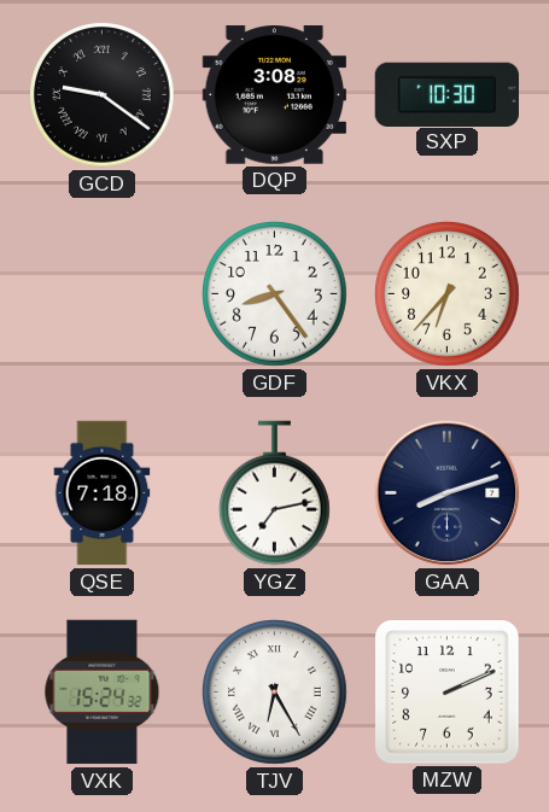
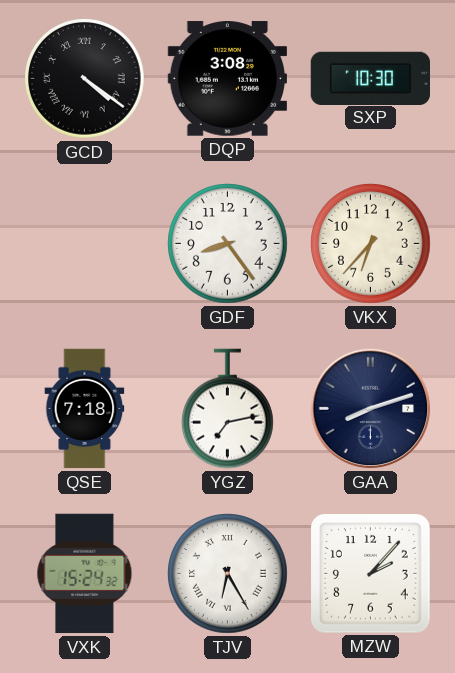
GCD: 9:21 -> 4:21 (85, 79)
MZW: 2:11 -> 2:07 (371, 574)
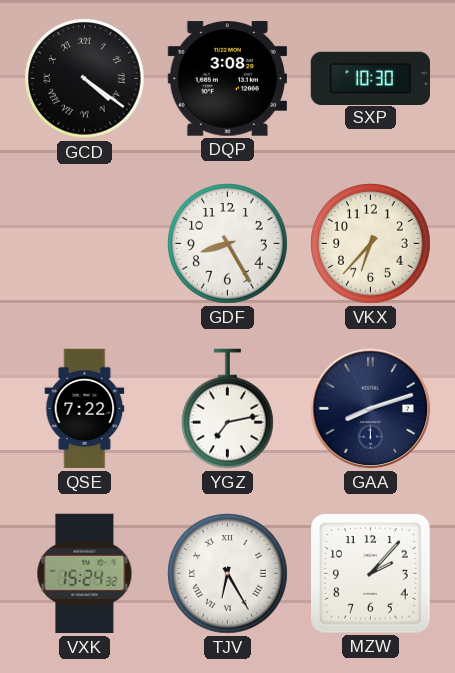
GDF: 8:24 -> 8:25 (228, 244)
QSE: 7:18 -> 7:22 (85, 409)
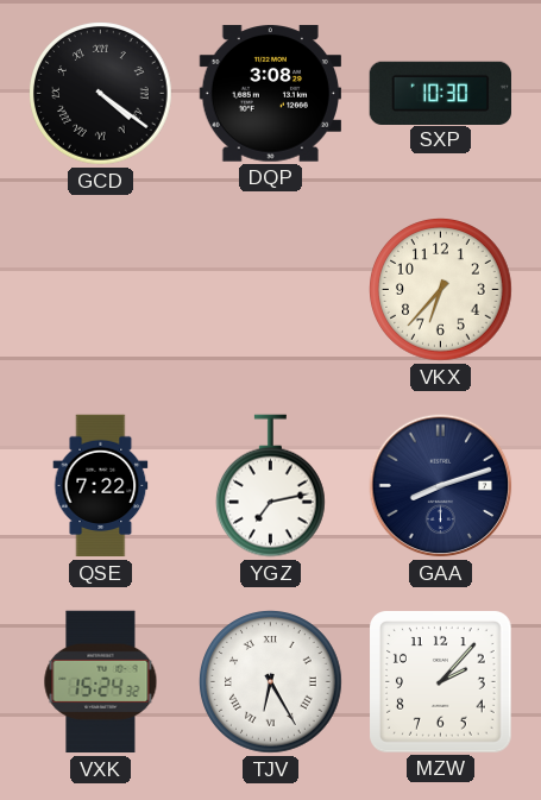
GDF: 8:25 -> none (228, 244)
